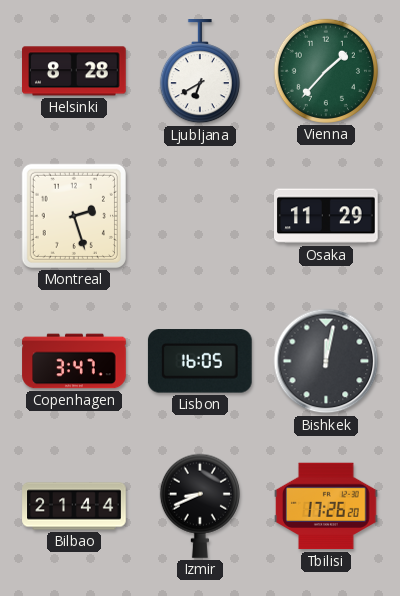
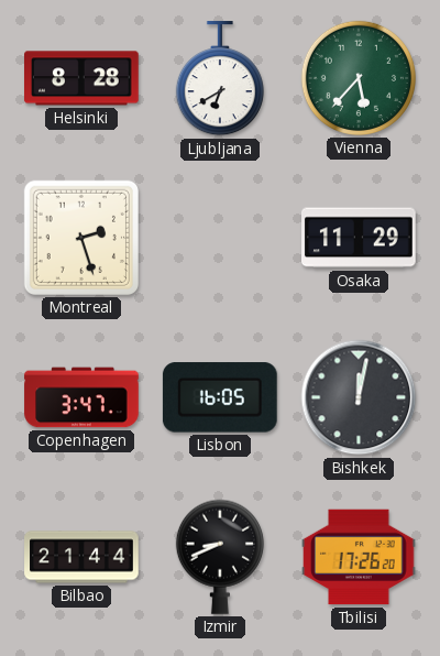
Vienna: 1:37 -> 5:37 (359, 78)
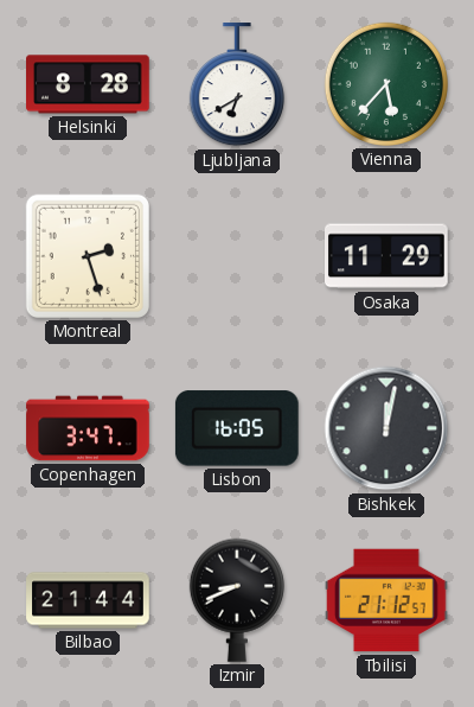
Tbilisi: 17:26 -> 21:12 (386, 600)
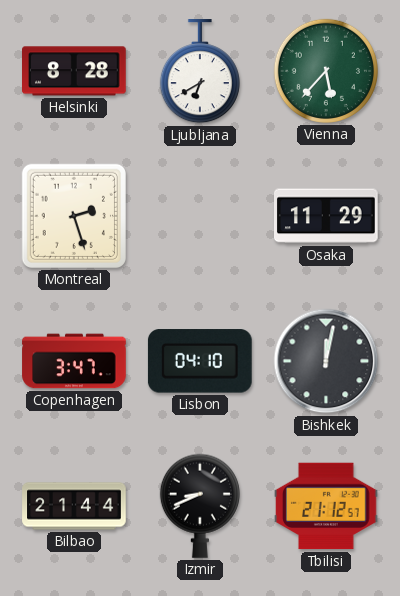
Lisbon: 16:05 -> 04:10 (200, 361)
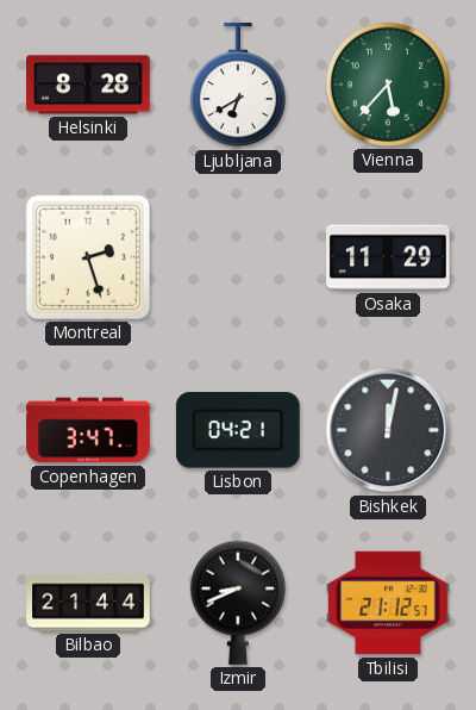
Lisbon: 04:10 -> 04:21 (238, 430)
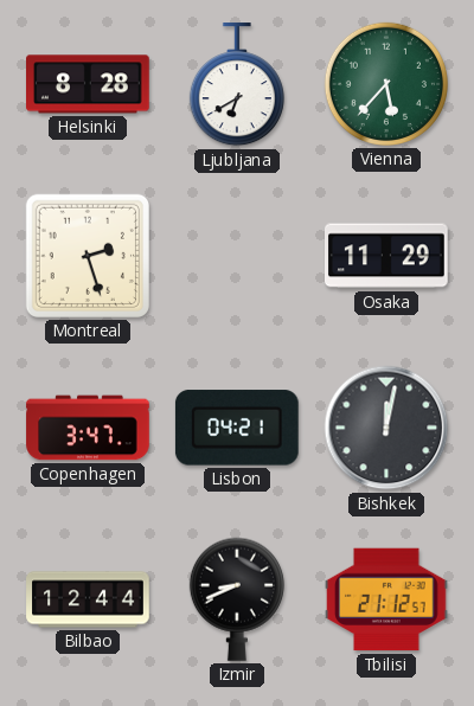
Bilbao: 21:44 -> 12:44 (88, 599)
